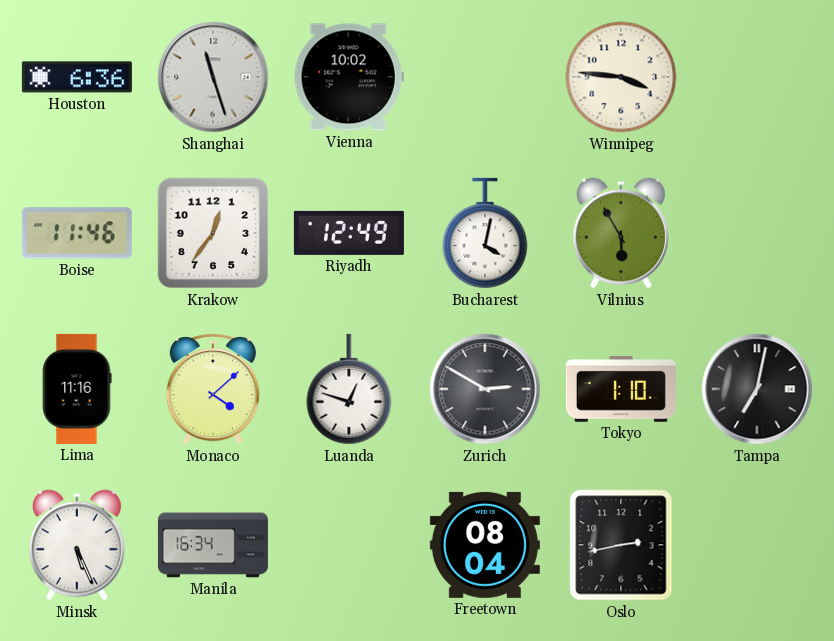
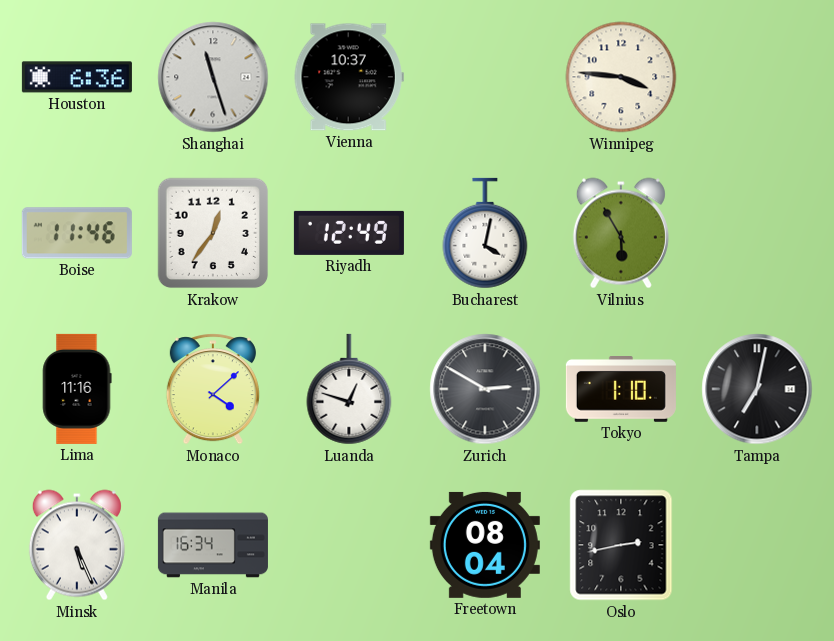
Vienna: 10:02 -> 10:37 (349, 77)
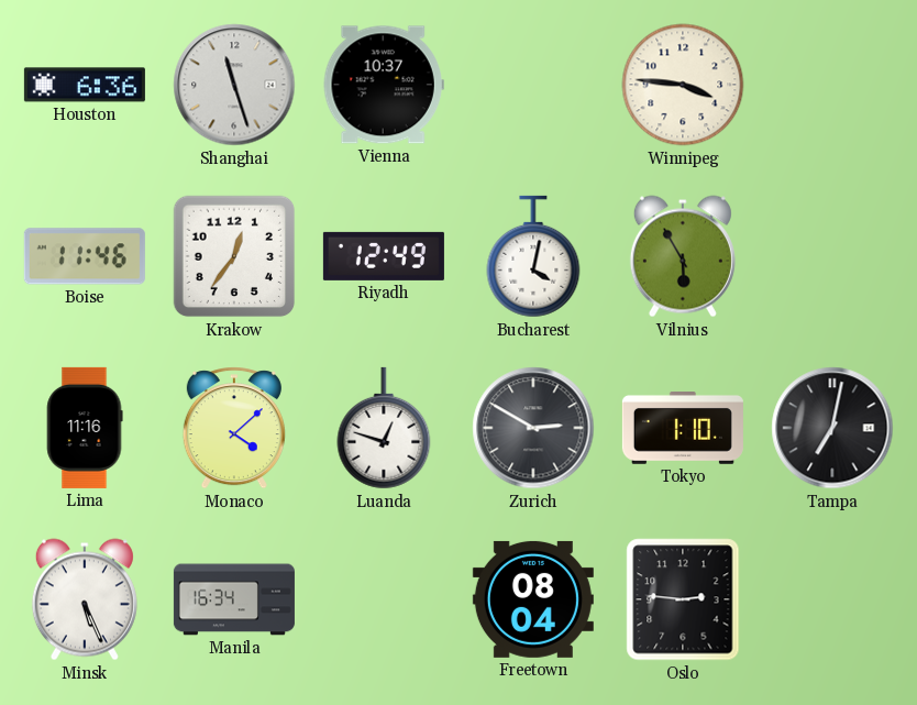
Oslo: 2:43 -> 2:46 (683, 599)
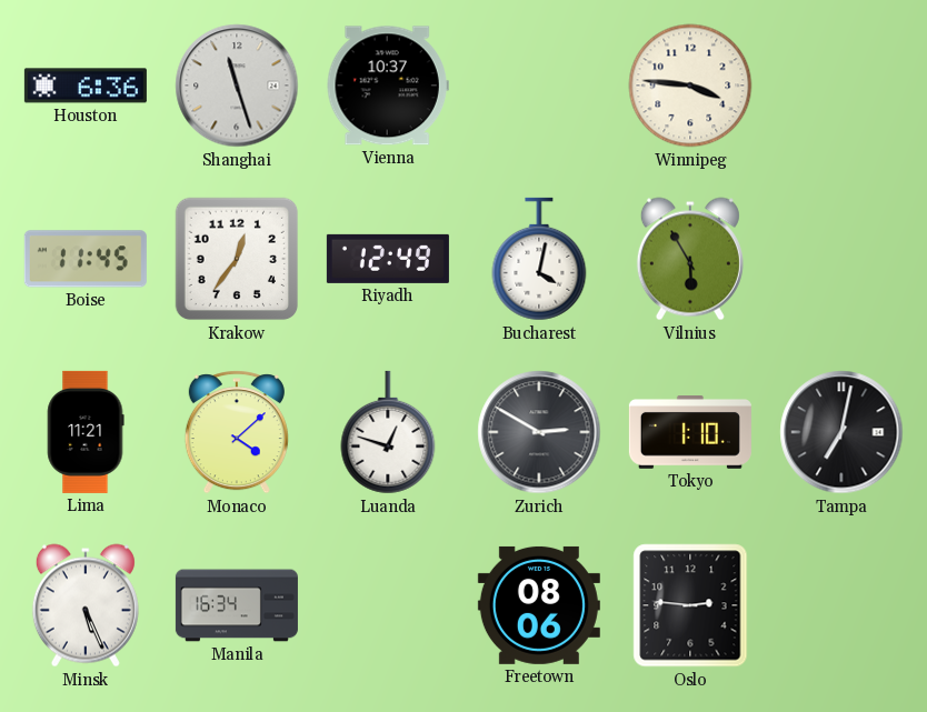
Boise: 11:46 -> 11:45 (86, 259)
Lima: 11:16 -> 11:21 (86, 432)
Freetown: 08:04 -> 08:06 (539, 605)
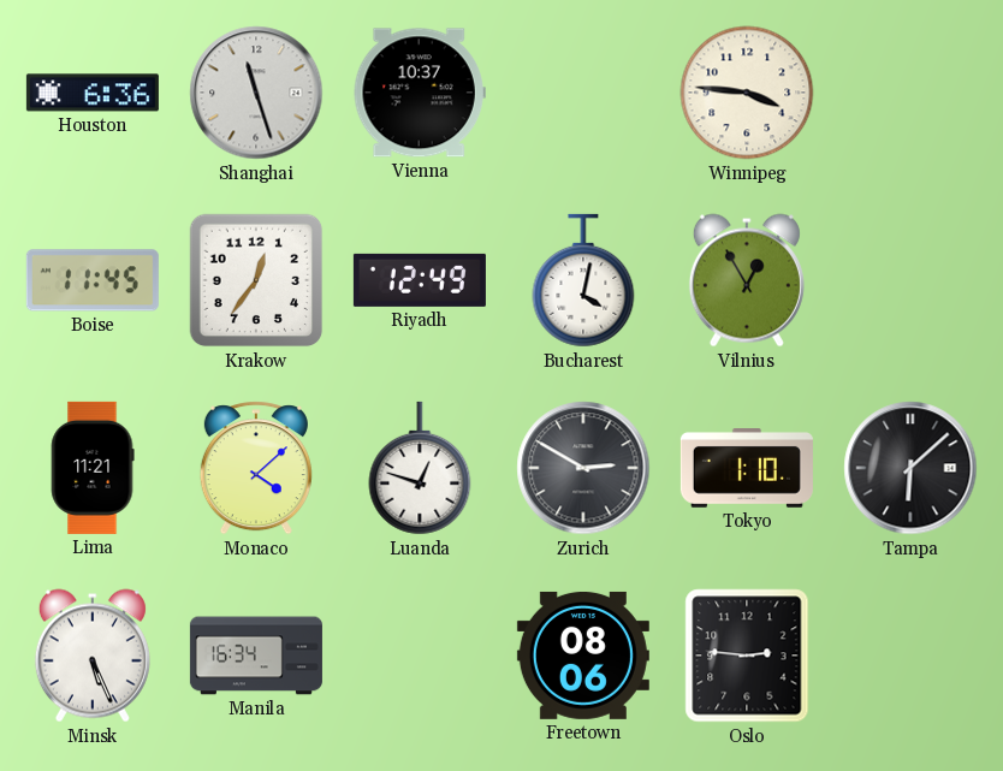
Vilnius: 5:55 -> 12:55 (747, 280)
Tampa: 7:02 -> 6:08 (910, 468)
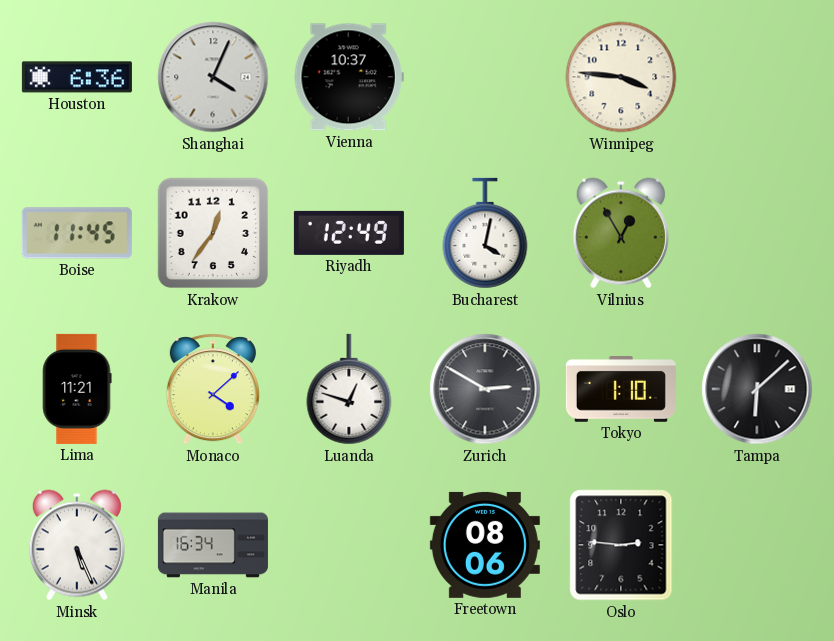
Shanghai: 11:27 -> 4:04 (213, 77)
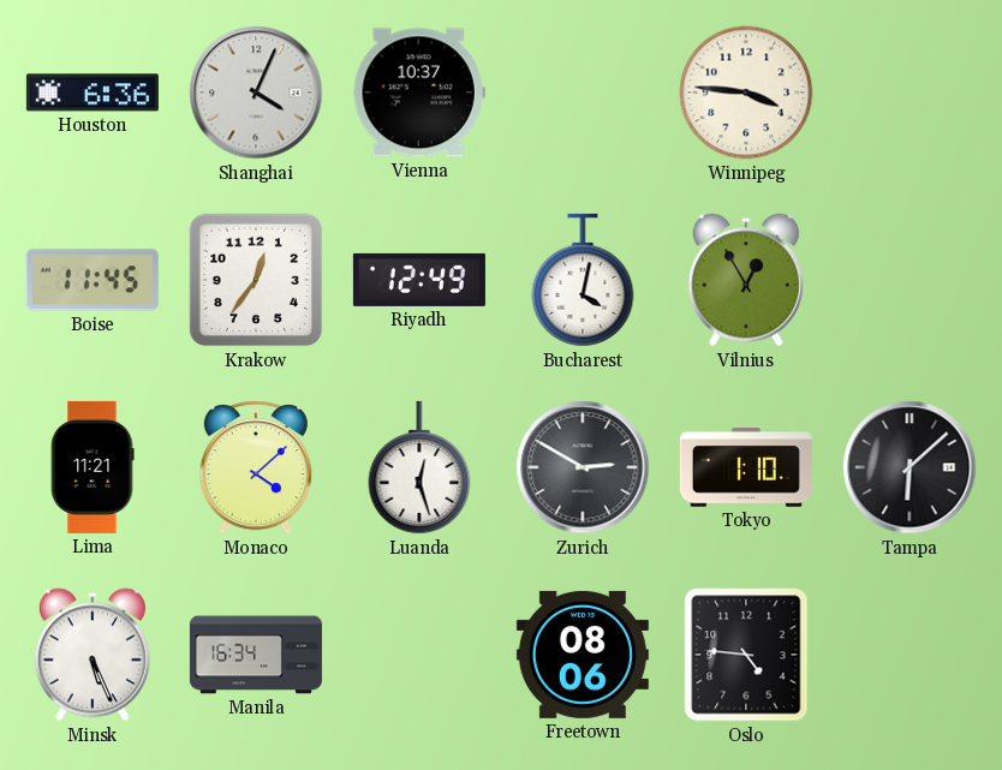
Luanda: 12:48 -> 12:27 (419, 467)
Oslo: 2:46 -> 4:46 (746, 655)
